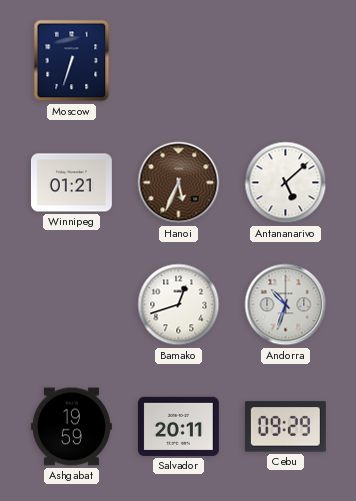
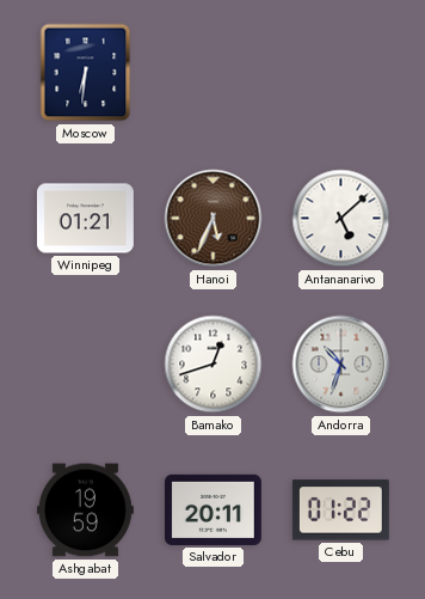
Moscow: 6:33 -> 6:31 (86, 73)
Cebu: 09:29 -> 01:22 (340, 511)
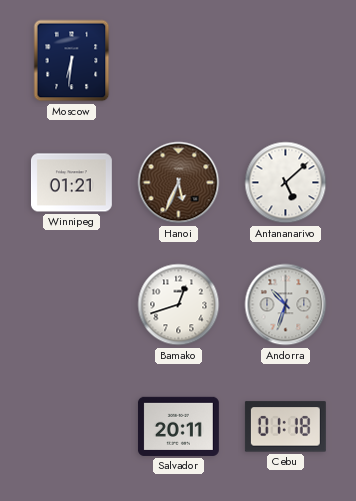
Ashgabat: 19:59 -> none (85, 511)
Cebu: 01:22 -> 01:18 (285, 427)
